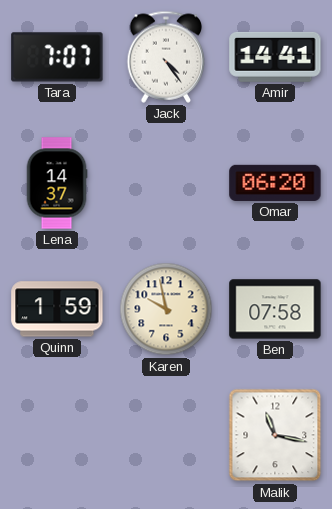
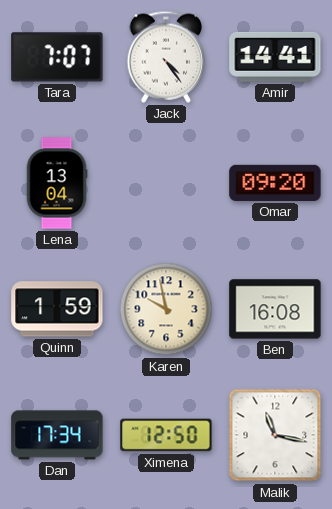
Lena: 14:37 -> 13:04 (57, 183)
Omar: 06:20 -> 09:20 (275, 183)
Ben: 07:58 -> 16:08 (275, 309)
Dan: none -> 17:34 (57, 435)
Ximena: none -> 12:50 (166, 435)
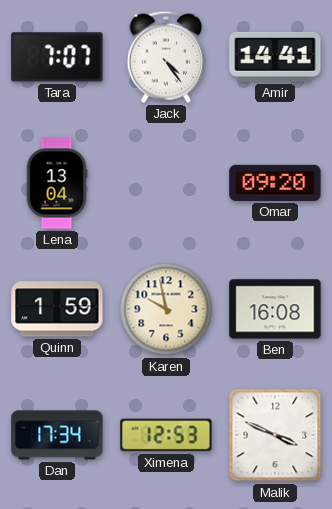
Ximena: 12:50 -> 12:53 (166, 435)
Malik: 11:17 -> 3:49 (275, 435)
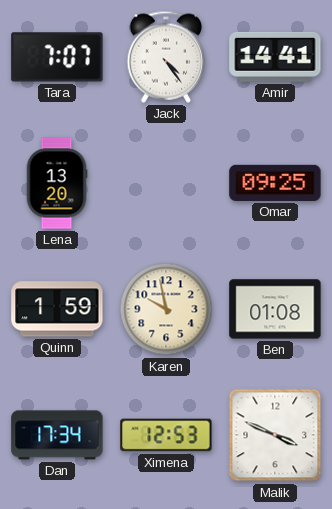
Lena: 13:04 -> 13:20 (57, 183)
Omar: 09:20 -> 09:25 (275, 183)
Ben: 16:08 -> 01:08 (275, 309)
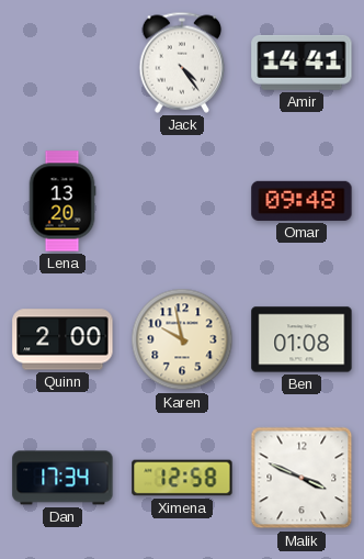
Tara: 7:07 -> none (57, 57)
Omar: 09:25 -> 09:48 (302, 201)
Quinn: 1:59 -> 2:00 (62, 339)
Ximena: 12:53 -> 12:58 (182, 478)
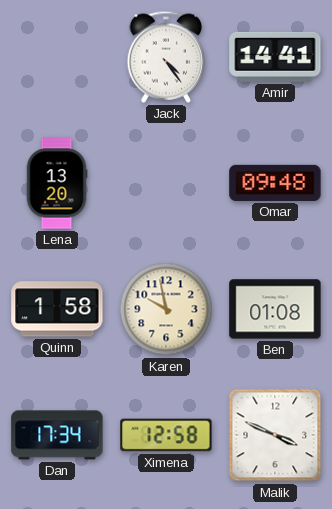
Quinn: 2:00 -> 1:58 (57, 309)
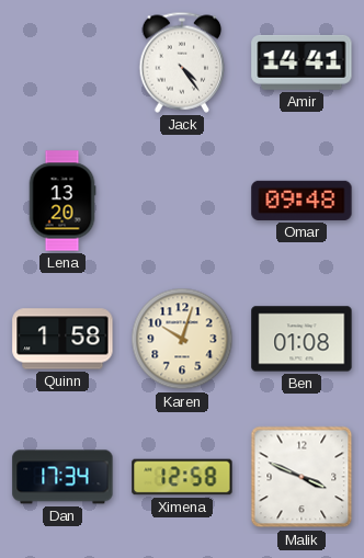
Karen: 9:58 -> 10:03 (182, 339)
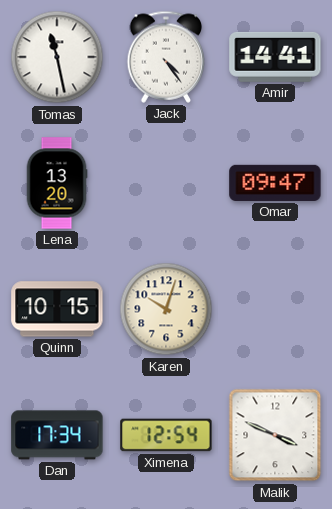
Tomas: none -> 11:28 (57, 57)
Omar: 09:48 -> 09:47 (275, 183)
Quinn: 1:58 -> 10:15 (57, 309)
Ben: 01:08 -> none (302, 339)
Ximena: 12:58 -> 12:54 (166, 435)
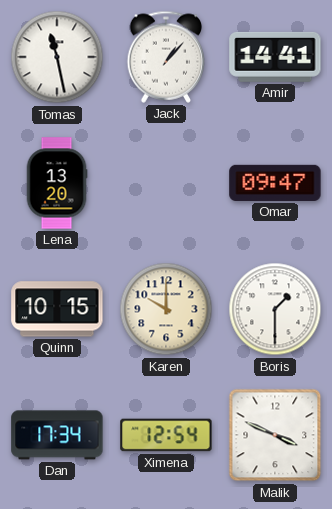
Jack: 4:24 -> 1:07 (166, 57)
Karen: 10:03 -> 10:00 (166, 309)
Boris: none -> 1:30 (275, 309)
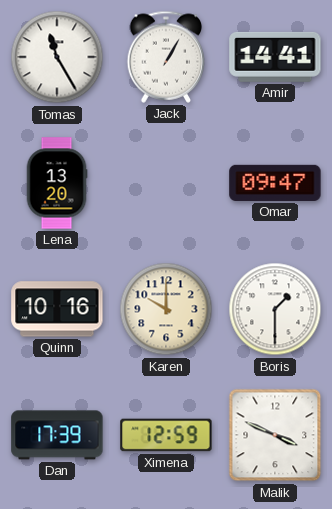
Tomas: 11:28 -> 11:25 (57, 57)
Jack: 1:07 -> 1:05 (166, 57)
Quinn: 10:15 -> 10:16 (57, 309)
Dan: 17:34 -> 17:39 (57, 435)
Ximena: 12:54 -> 12:59 (166, 435)
